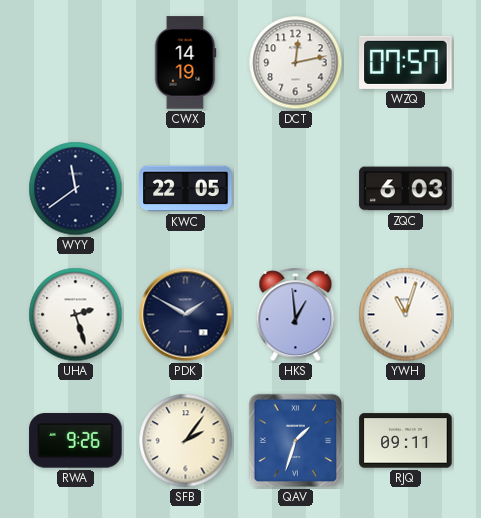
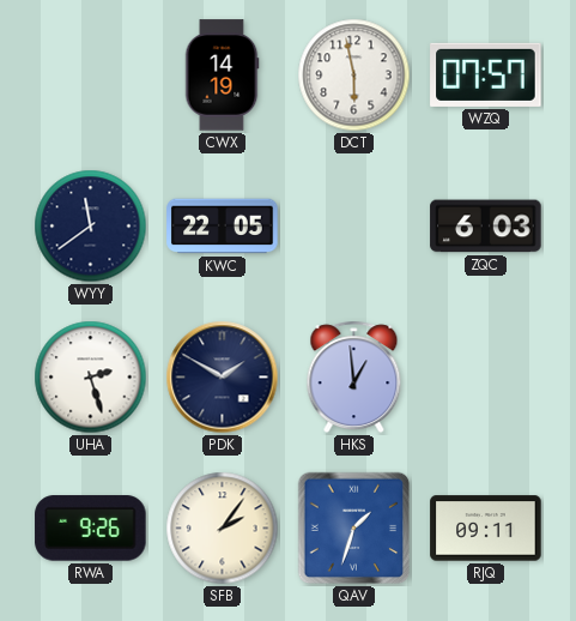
DCT: 12:13 -> 5:58 (354, 76)
YWH: 11:03 -> none (406, 315)
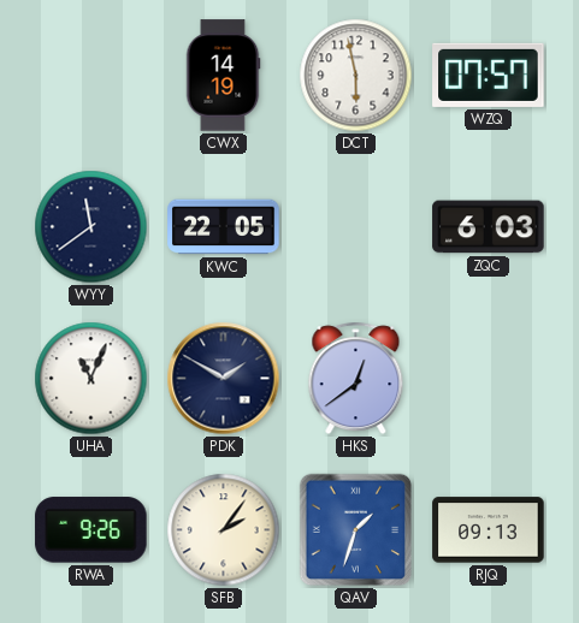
UHA: 2:27 -> 11:04 (91, 379)
HKS: 12:59 -> 12:39 (356, 379)
RJQ: 09:11 -> 09:13 (489, 530)
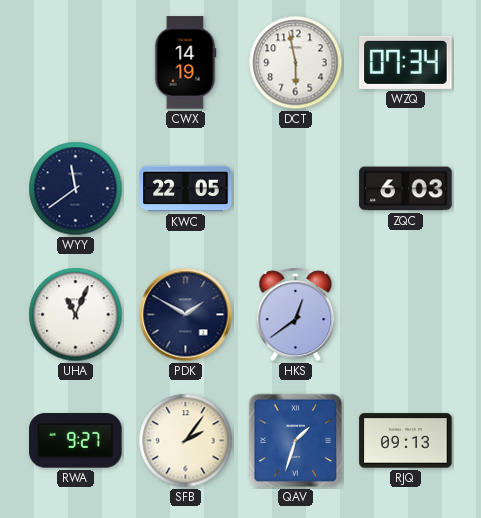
WZQ: 07:57 -> 07:34 (406, 62)
RWA: 9:26 -> 9:27 (76, 441)
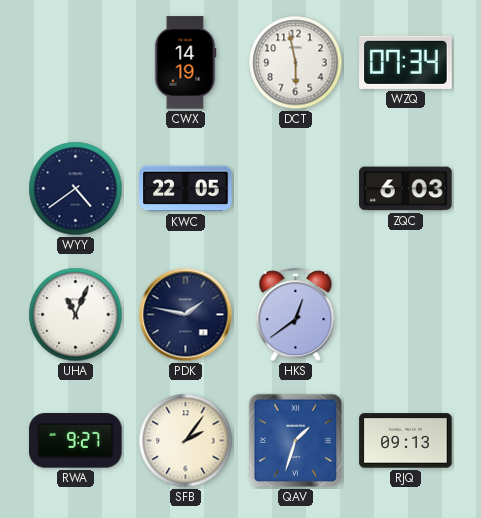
WYY: 11:39 -> 4:39 (76, 189)
PDK: 1:50 -> 1:47 (186, 315)
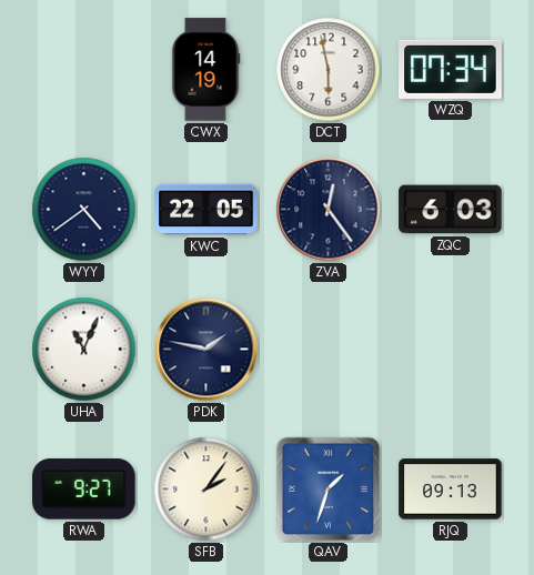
ZVA: none -> 12:24 (329, 210)
HKS: 12:39 -> none (296, 315)
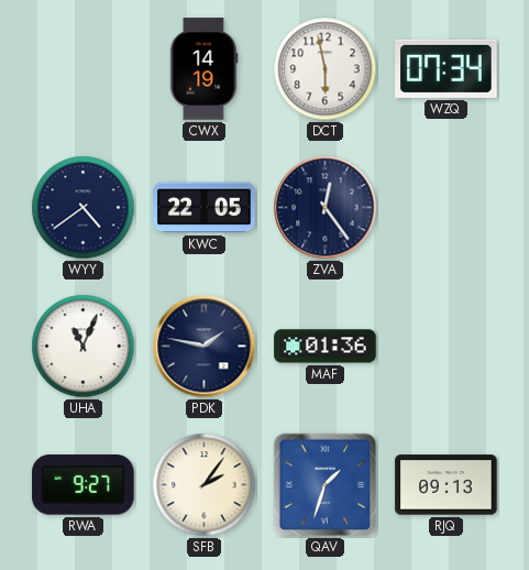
ZQC: 6:03 -> none (451, 210)
MAF: none -> 01:36 (326, 347)
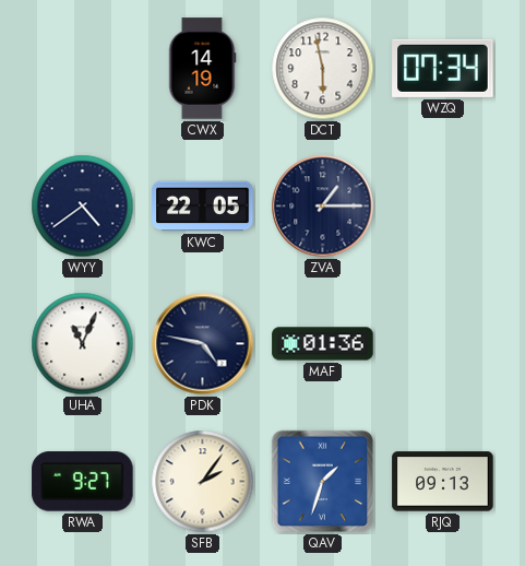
ZVA: 12:24 -> 1:15 (323, 207)
PDK: 1:47 -> 4:47 (203, 344)
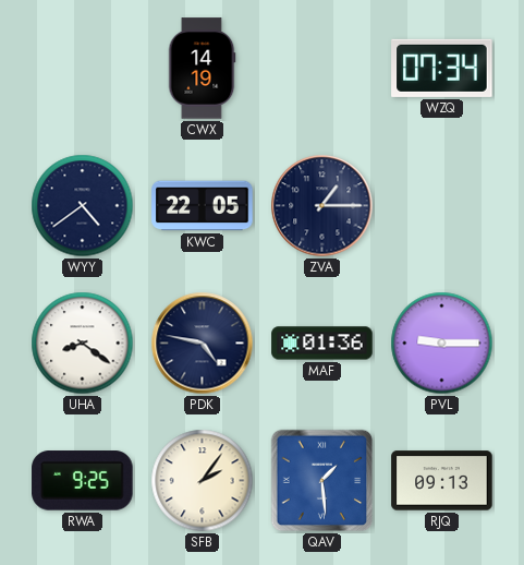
DCT: 5:58 -> none (323, 69)
UHA: 11:04 -> 8:21 (83, 344)
PVL: none -> 9:15 (442, 344)
RWA: 9:27 -> 9:25 (83, 481)
QAV: 1:33 -> 1:29 (322, 481)
